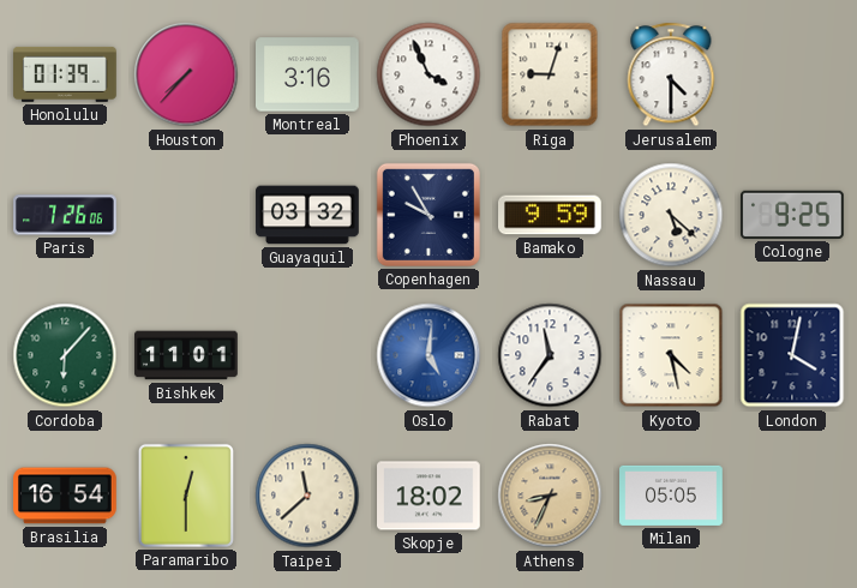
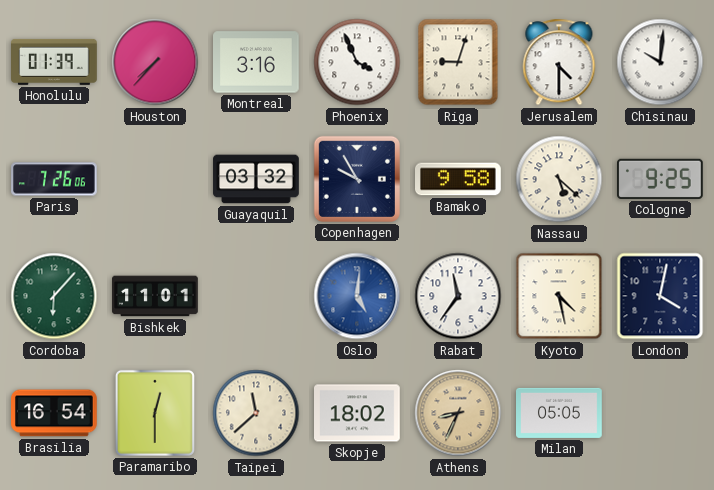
Chisinau: none -> 10:01 (660, 62)
Bamako: 9:59 -> 9:58 (459, 179)
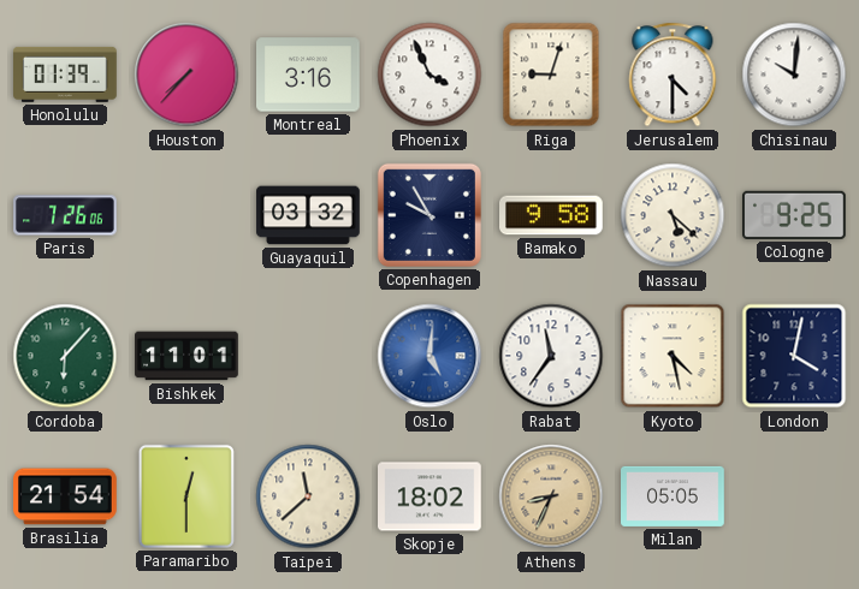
Brasilia: 16:54 -> 21:54 (66, 496)
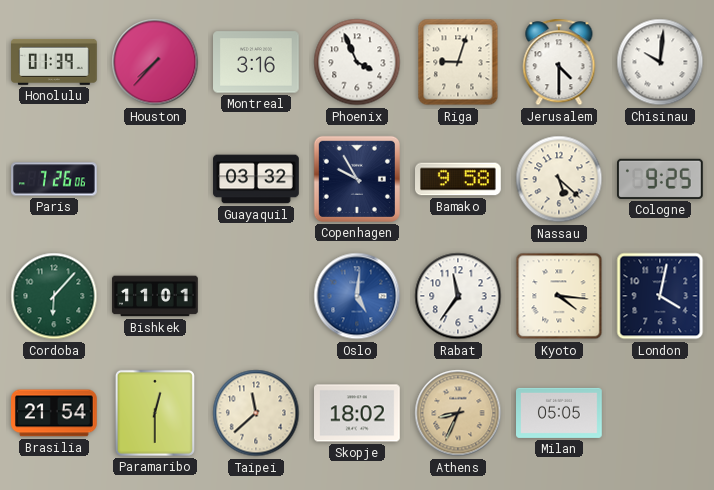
Kyoto: 4:28 -> 4:16 (559, 296)
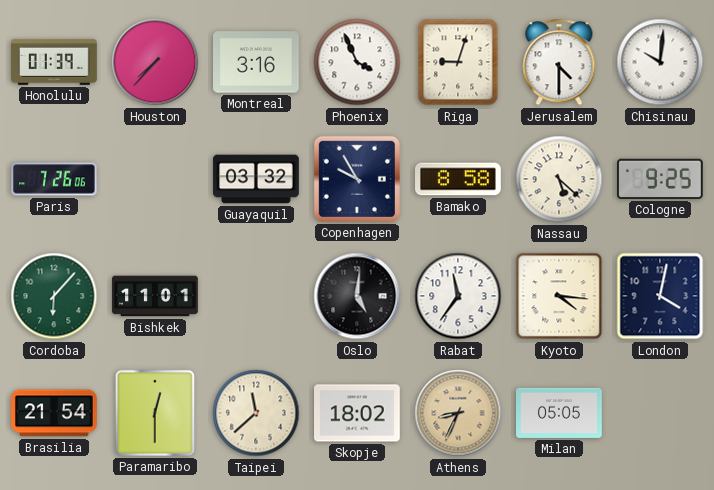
Bamako: 9:58 -> 8:58 (459, 179)
Oslo dial: blue -> black (357, 296)
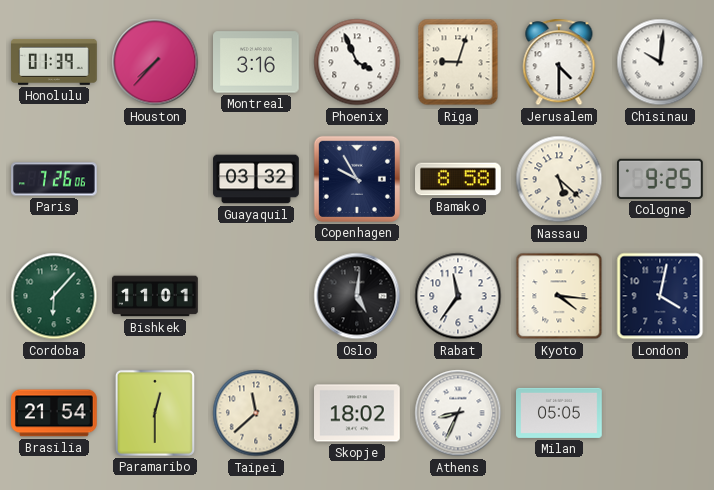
Athens dial: champagne -> white (458, 413)
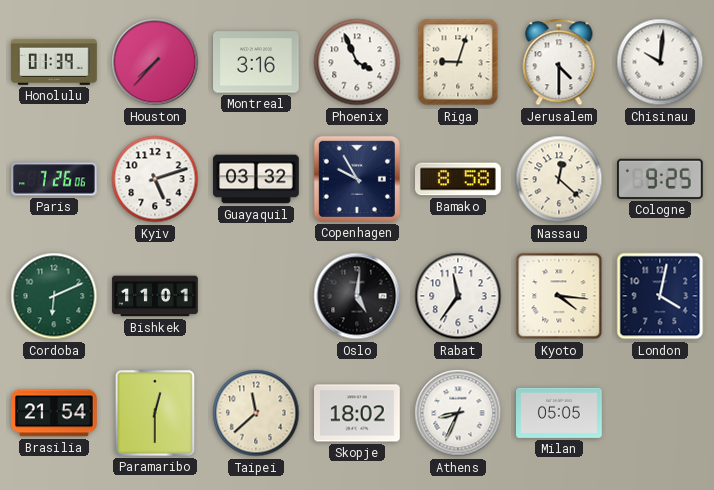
Kyiv: none -> 5:12 (155, 179)
Nassau: 5:22 -> 12:22 (559, 179)
Cordoba: 6:07 -> 6:11 (54, 296)
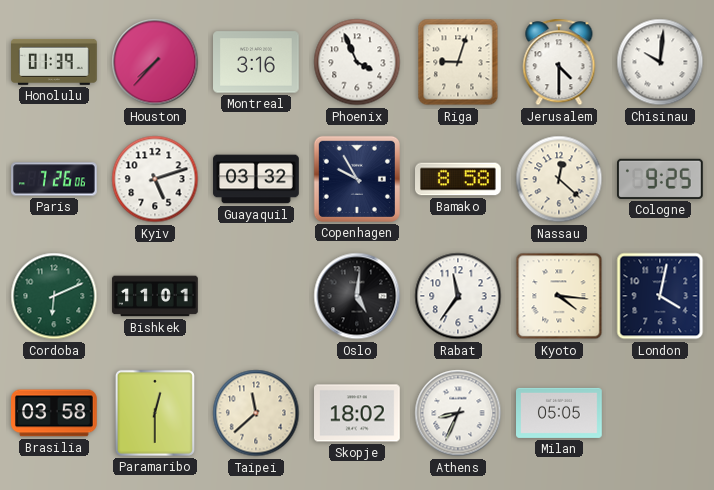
Brasilia: 21:54 -> 03:58 (55, 413)
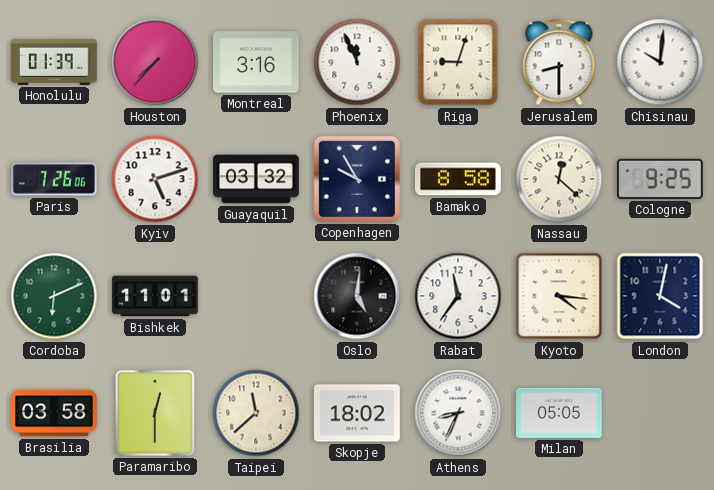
Phoenix: 3:56 -> 11:56 (357, 62)
Jerusalem: 4:30 -> 8:30 (559, 62)
